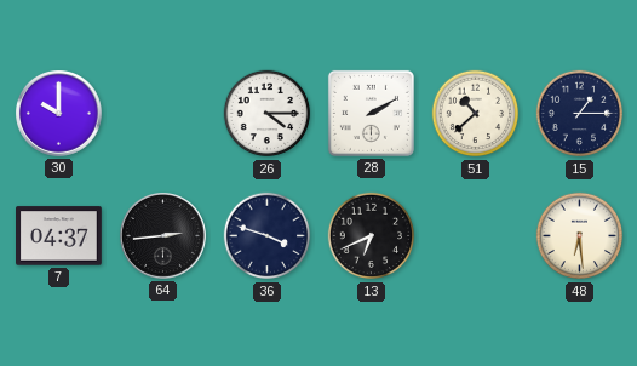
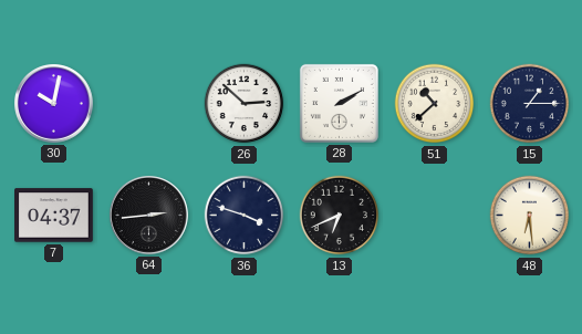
30: 10:00 -> 10:02 (54, 104)
26: 4:15 -> 2:52 (245, 104)
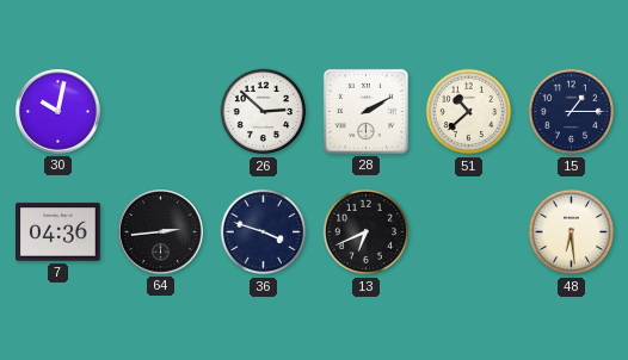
7: 04:37 -> 04:36 (59, 232)
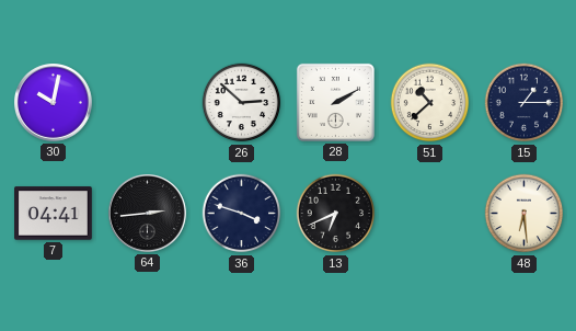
7: 04:36 -> 04:41 (54, 214)
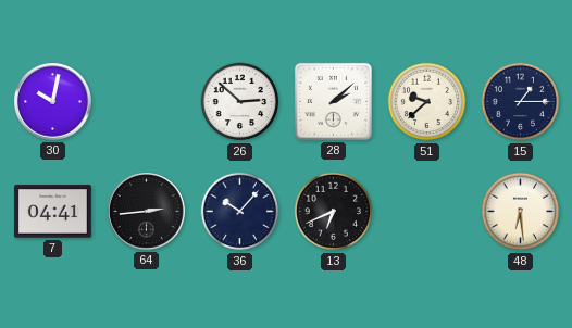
28: 2:10 -> 2:08 (333, 101)
51: 10:38 -> 9:38 (427, 102)
36: 3:48 -> 10:07 (240, 212)
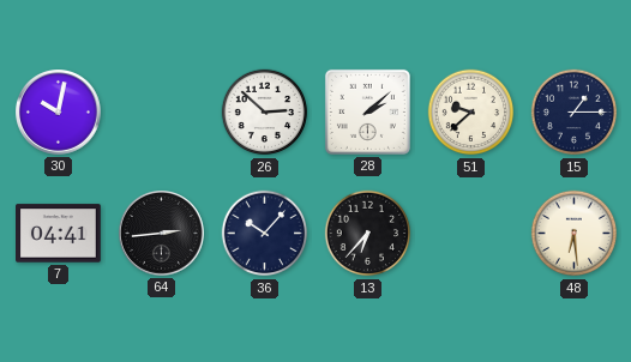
13: 6:41 -> 6:37 (368, 234)
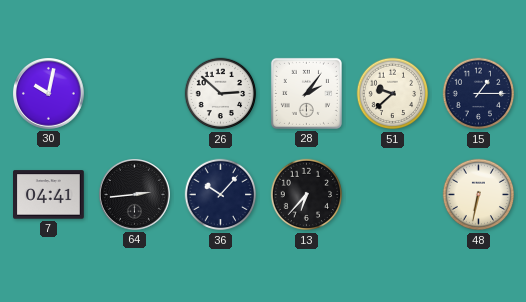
28: 2:08 -> 2:06 (306, 93)
48: 6:29 -> 6:32 (479, 195)
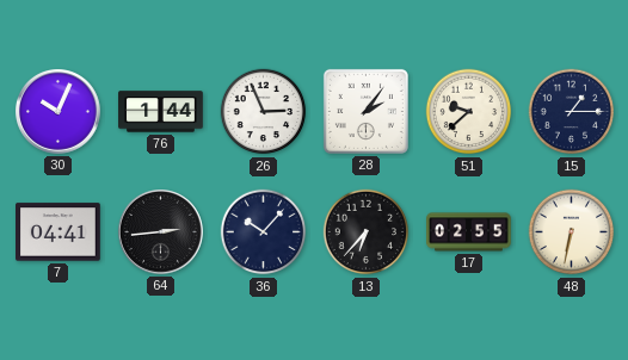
30: 10:02 -> 10:04 (59, 112)
76: none -> 1:44 (161, 112)
26: 2:52 -> 2:56 (264, 112)
17: none -> 02:55 (469, 232)
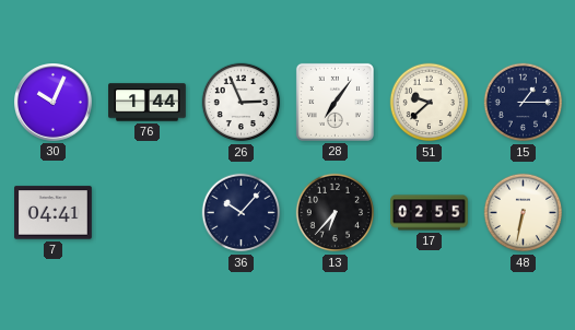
28: 2:06 -> 7:06 (335, 102)
64: 2:44 -> none (161, 232)
